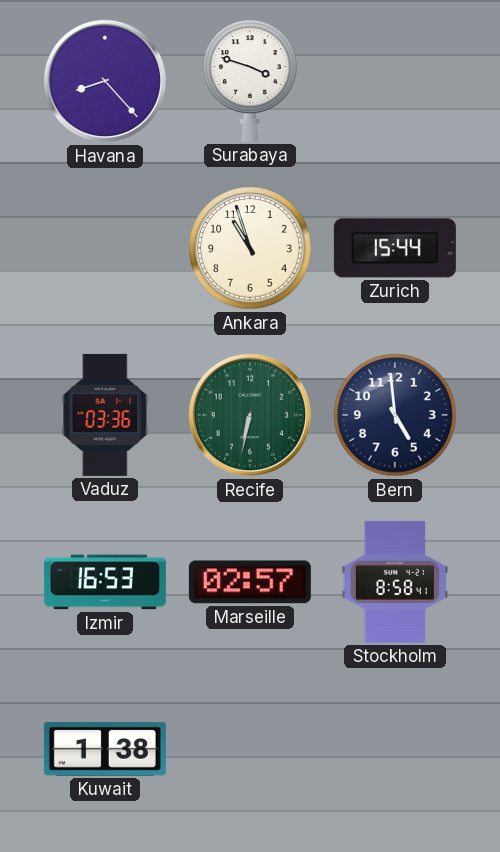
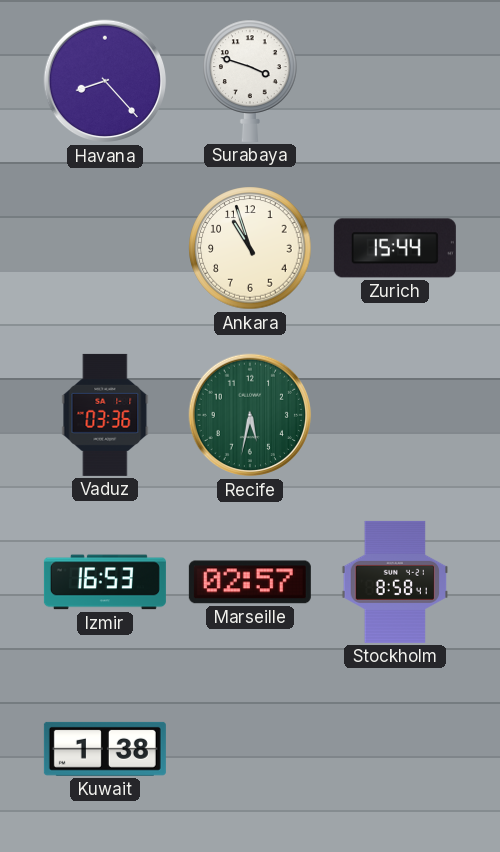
Recife: 6:32 -> 5:32 (250, 415)
Bern: 4:59 -> none (395, 415)
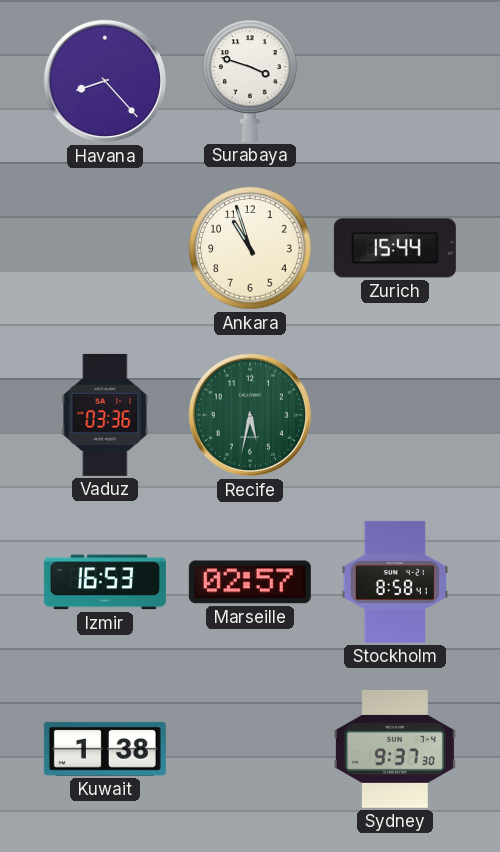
Sydney: none -> 9:37 (395, 749)
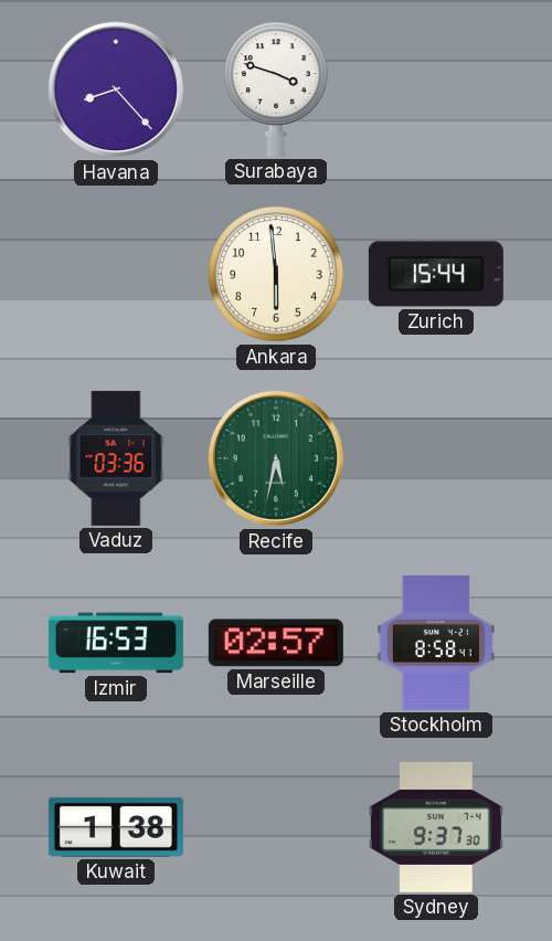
Ankara: 10:57 -> 5:59 (276, 274)
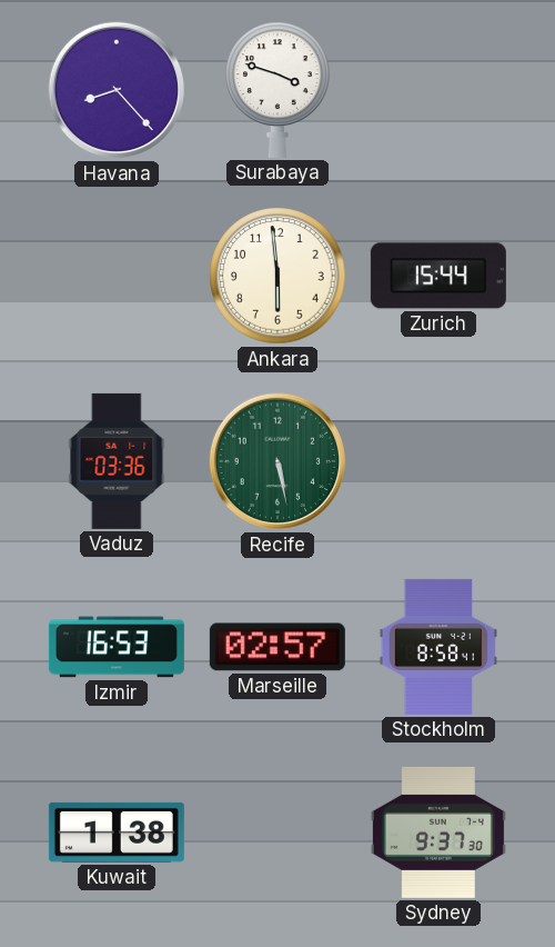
Recife: 5:32 -> 5:28 (277, 461)
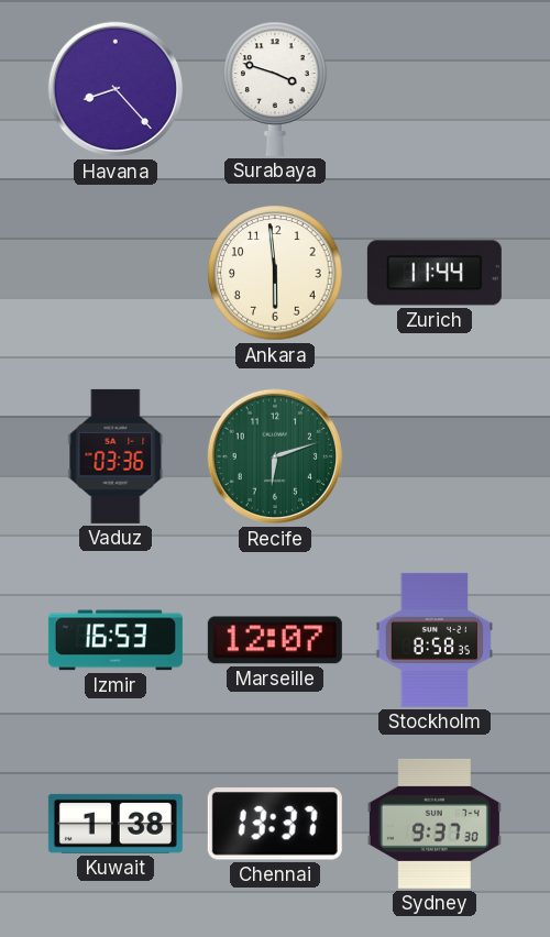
Zurich: 15:44 -> 11:44 (435, 273)
Recife: 5:28 -> 6:12 (275, 456)
Marseille: 02:57 -> 12:07 (275, 640)
Stockholm: 8:58:41 -> 8:58:35 (435, 640)
Chennai: none -> 13:37 (275, 825)
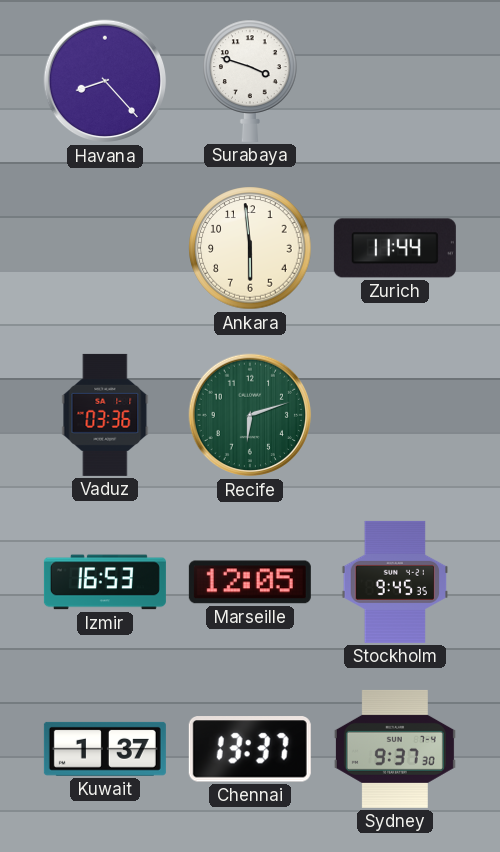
Marseille: 12:07 -> 12:05 (250, 582)
Stockholm: 8:58 -> 9:45 (395, 582)
Kuwait: 1:38 -> 1:37 (105, 749)
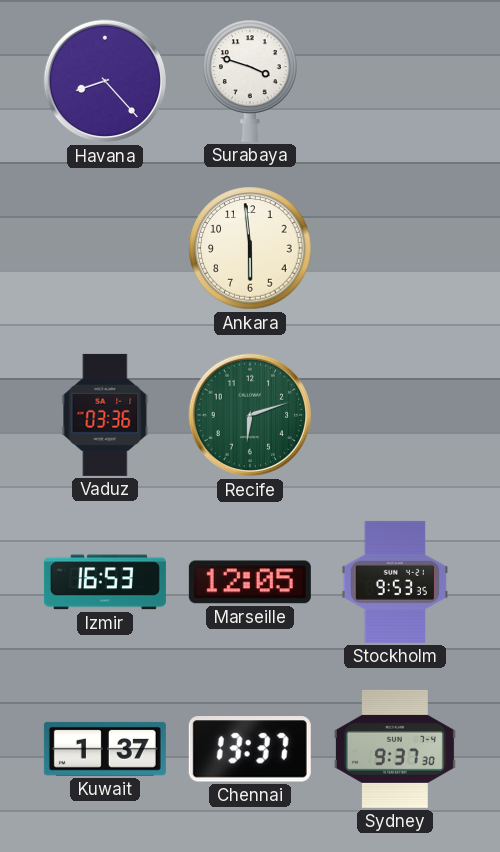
Zurich: 11:44 -> none (395, 248)
Stockholm: 9:45 -> 9:53 (395, 582)
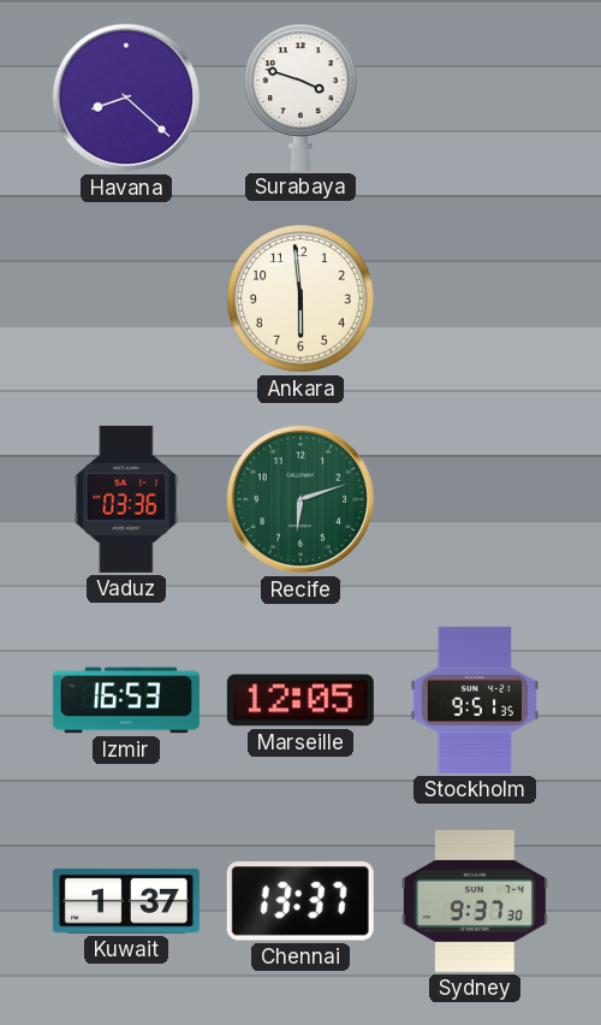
Havana: 8:23 -> 8:22 (126, 97)
Stockholm: 9:53 -> 9:51 (475, 700)
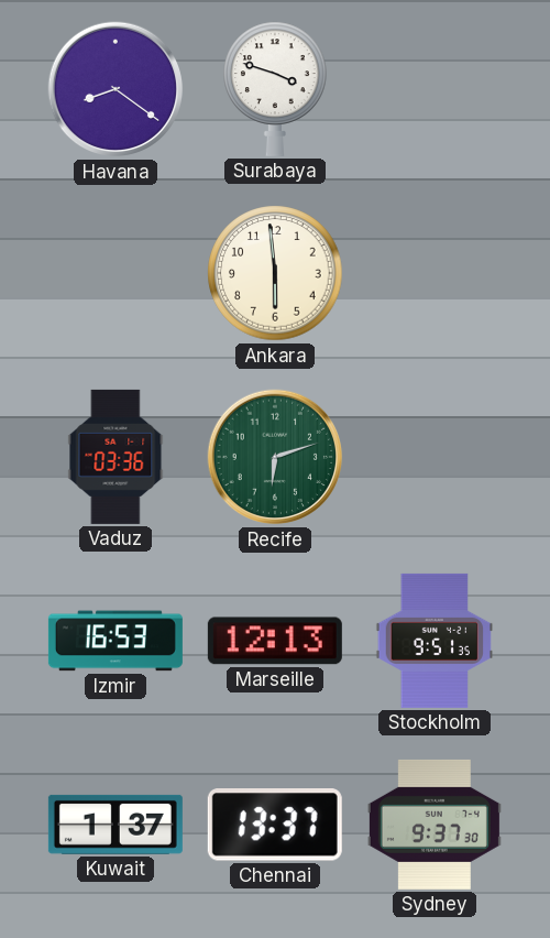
Havana: 8:22 -> 8:21 (116, 89)
Marseille: 12:05 -> 12:13 (275, 641)
